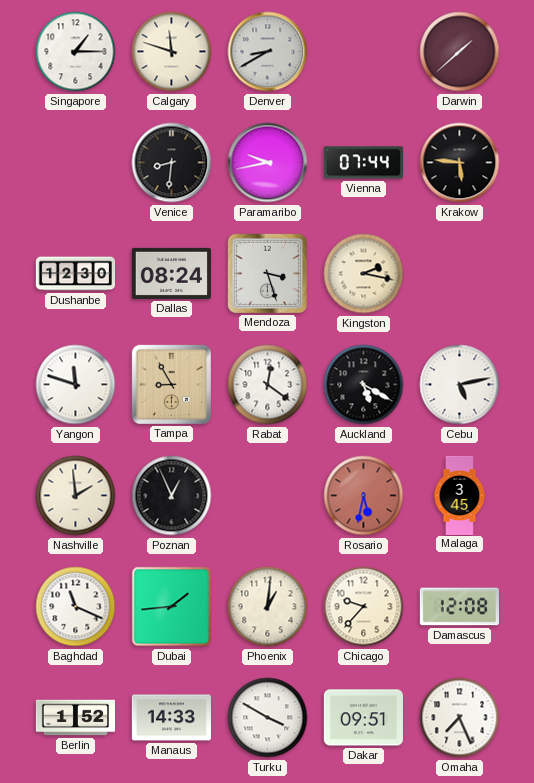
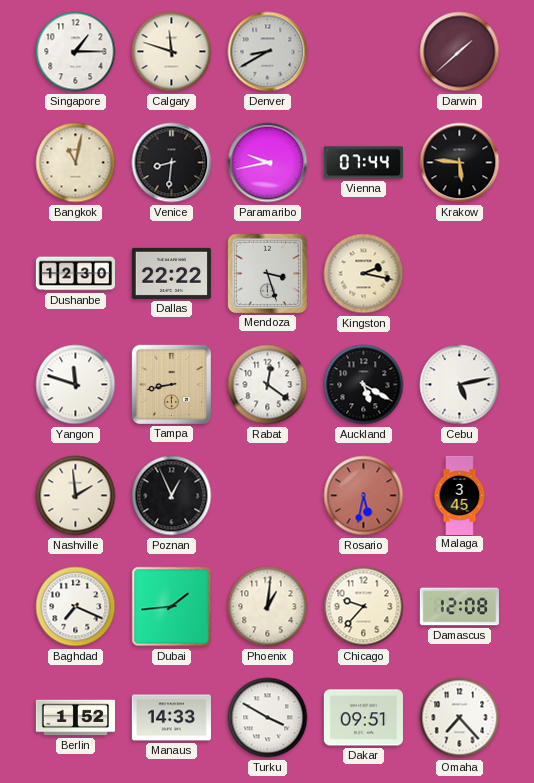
Bangkok: none -> 11:02 (76, 163)
Dallas: 08:24 -> 22:22 (171, 273)
Tampa: 8:55 -> 8:43 (171, 384)
Baghdad: 11:19 -> 7:19 (76, 607)
Omaha: 7:26 -> 7:23 (460, 718)
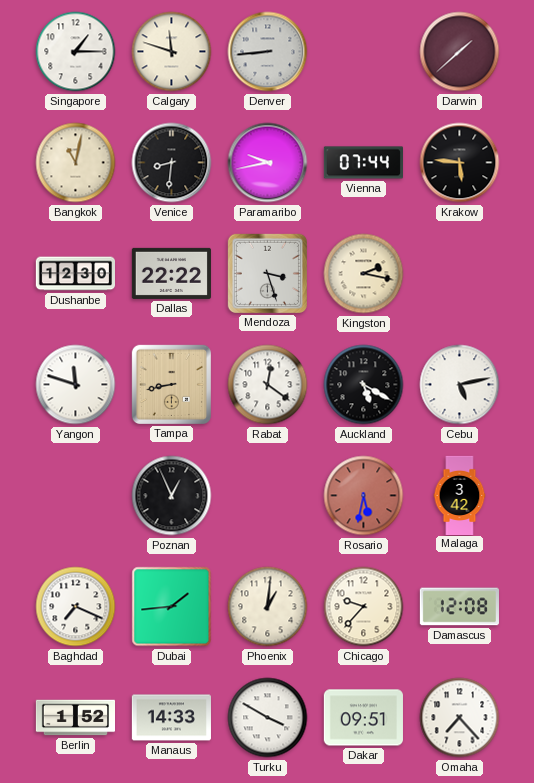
Denver: 8:40 -> 8:44 (268, 52)
Nashville: 1:59 -> none (76, 496)
Malaga: 3:45 -> 3:42 (460, 495)
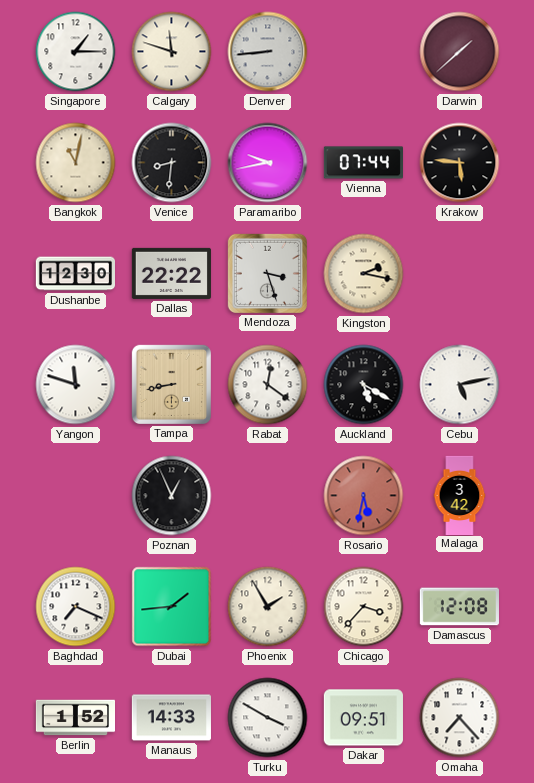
Phoenix: 1:01 -> 1:55 (268, 607)
Chicago: 9:37 -> 3:37 (364, 607)
